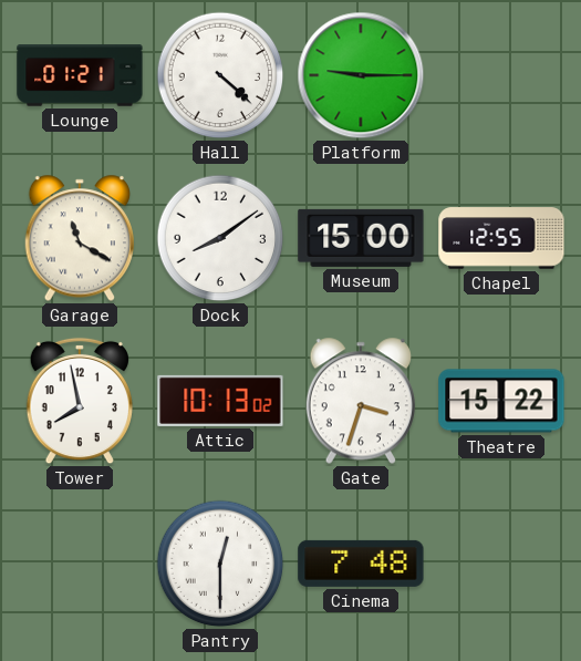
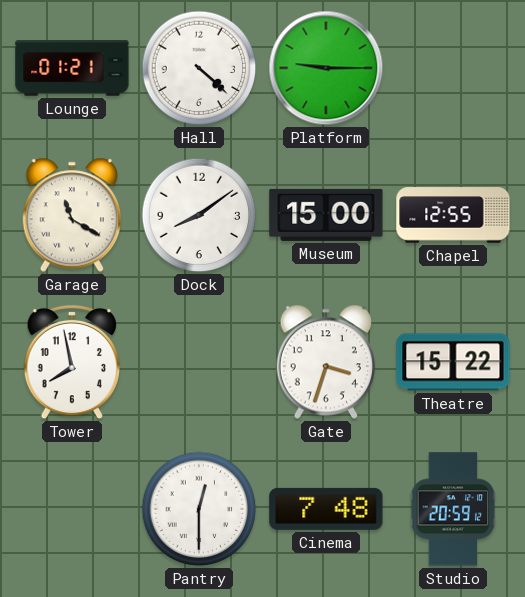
Attic: 10:13 -> none (220, 401)
Studio: none -> 20:59 (453, 509)
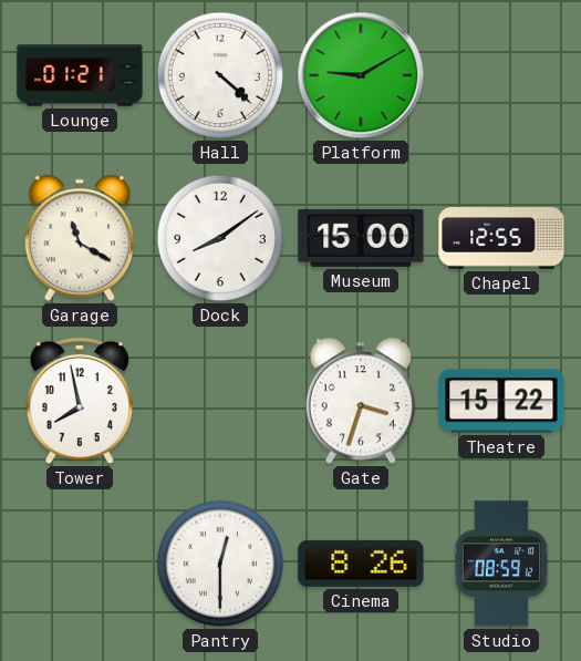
Platform: 9:15 -> 9:10 (361, 75)
Cinema: 7:48 -> 8:26 (361, 564)
Studio: 20:59 -> 08:59 (501, 564)
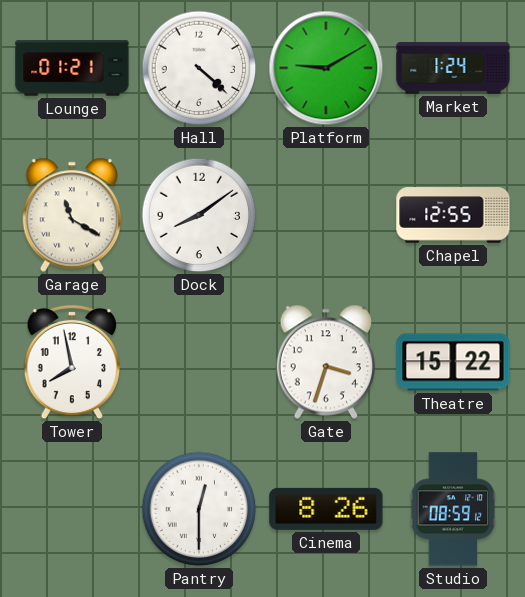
Market: none -> 1:24 (453, 68)
Museum: 15:00 -> none (361, 238)
